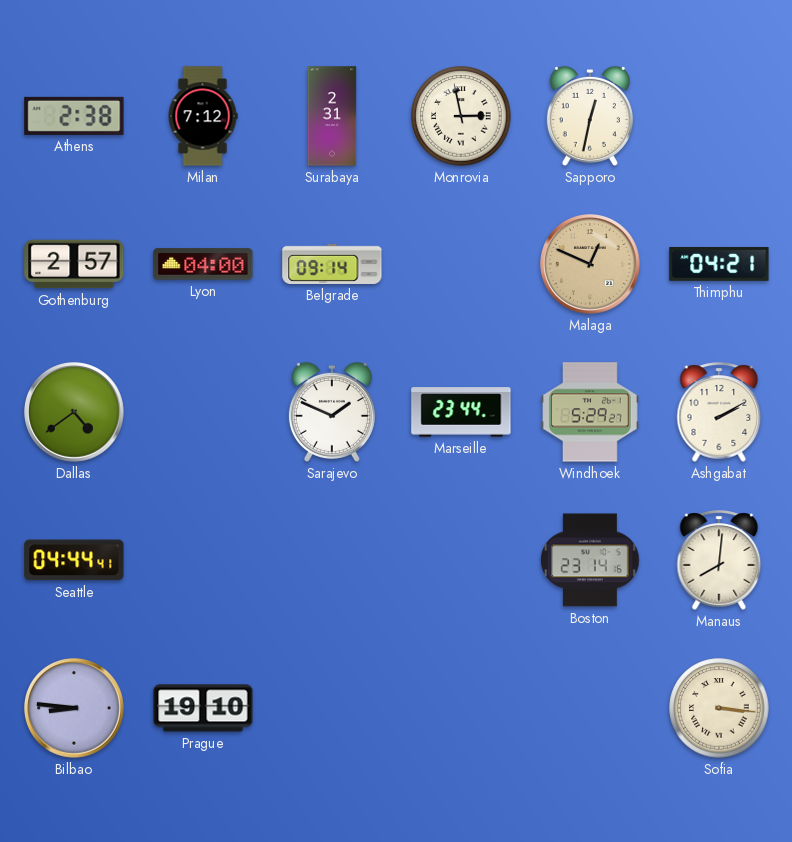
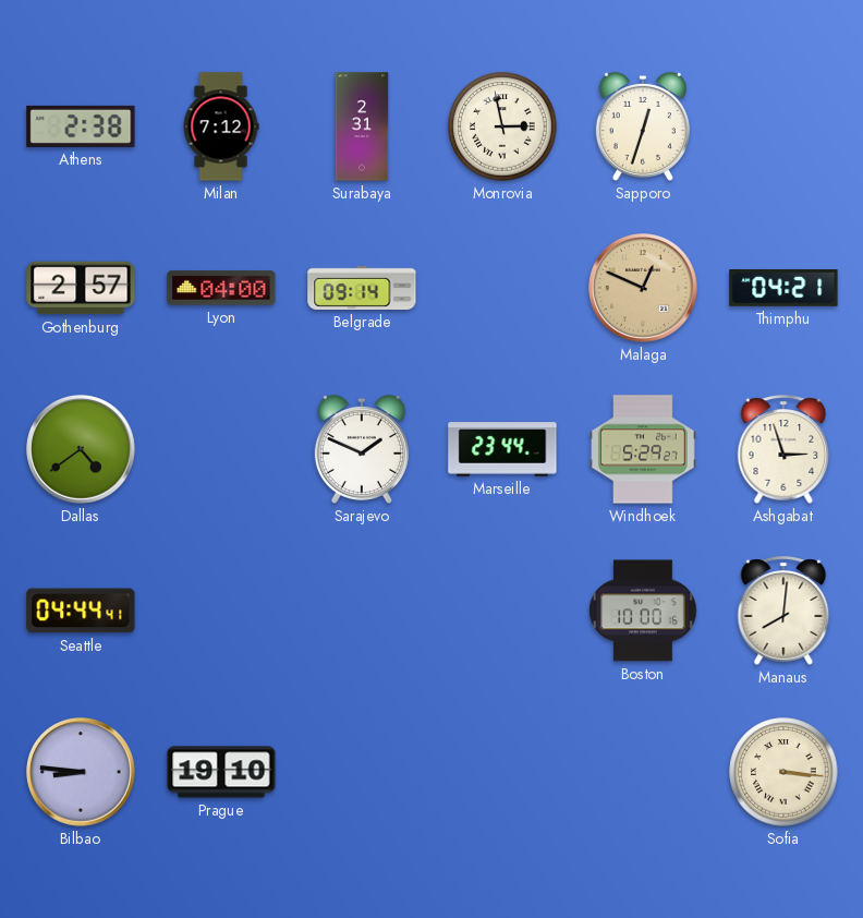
Sapporo: 12:32 -> 12:33 (643, 126)
Ashgabat: 2:10 -> 2:57 (783, 449)
Boston: 23:14 -> 10:00 (643, 611)
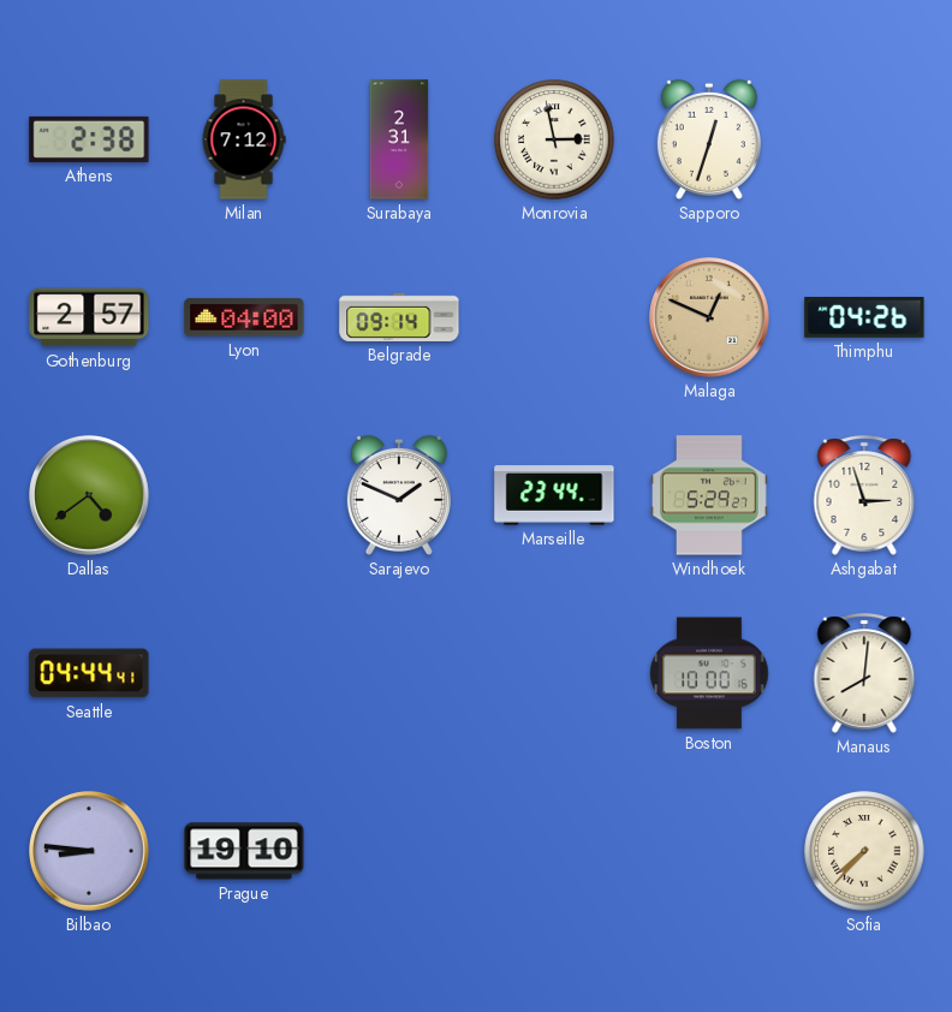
Thimphu: 04:21 -> 04:26 (864, 319)
Sofia: 3:16 -> 7:37 (864, 851)
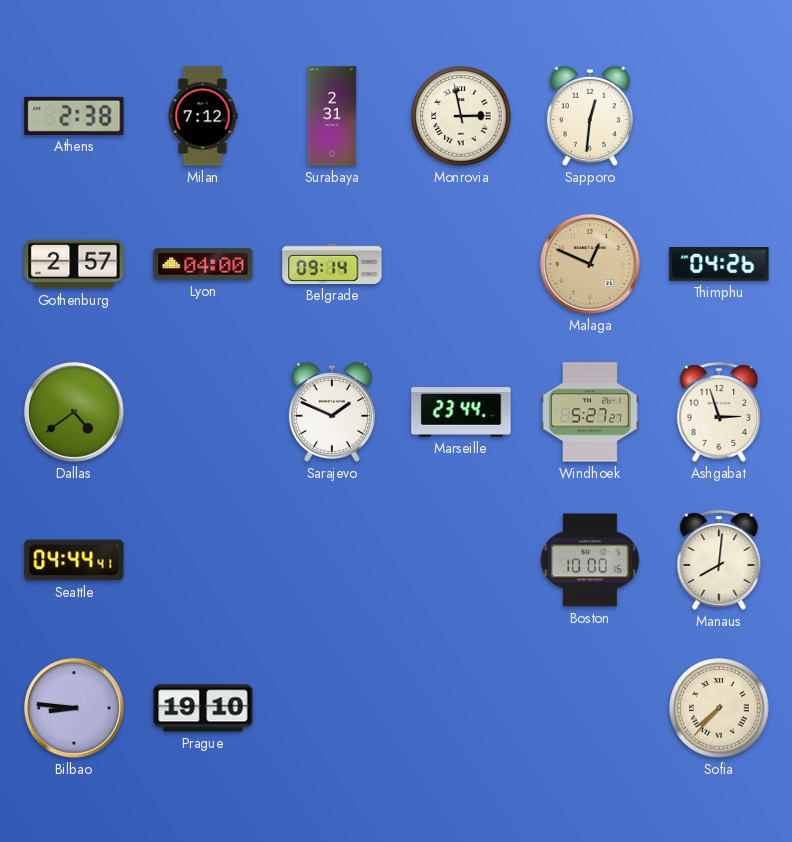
Sapporo: 12:33 -> 12:31 (590, 116)
Windhoek: 5:29 -> 5:27 (590, 412)
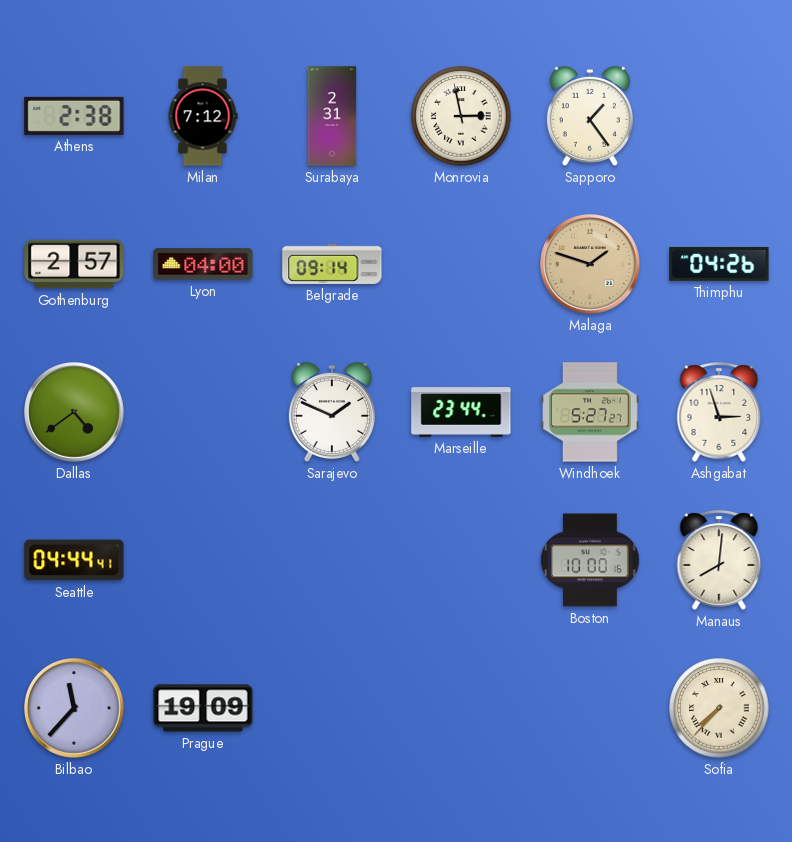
Sapporo: 12:31 -> 1:24 (590, 116)
Malaga: 12:49 -> 1:48 (591, 265)
Bilbao: 8:46 -> 11:37 (75, 709)
Prague: 19:10 -> 19:09 (203, 708)
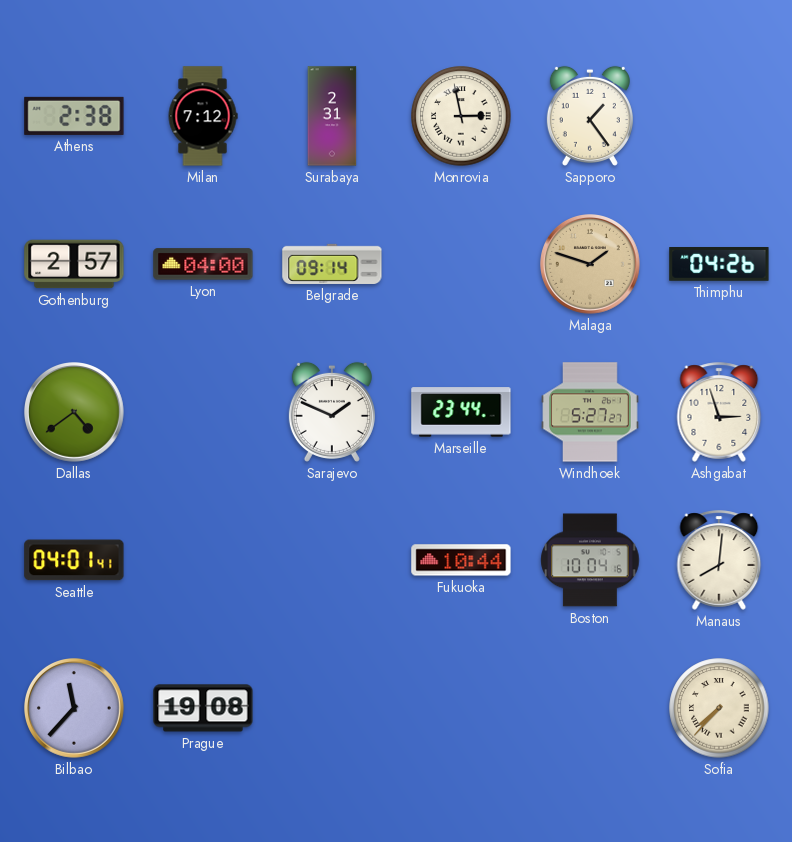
Seattle: 04:44 -> 04:01 (74, 560)
Fukuoka: none -> 10:44 (461, 560)
Boston: 10:00 -> 10:04 (590, 560)
Prague: 19:09 -> 19:08 (203, 708)
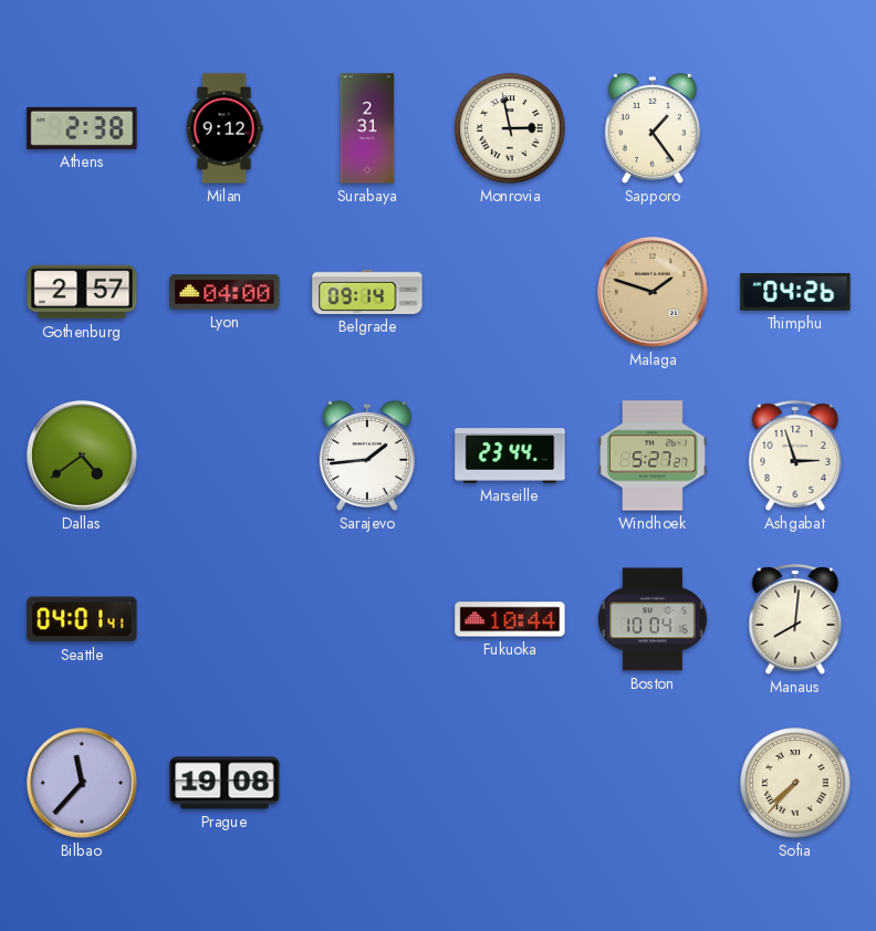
Milan: 7:12 -> 9:12 (225, 128)
Sarajevo: 1:49 -> 1:44 (367, 456)
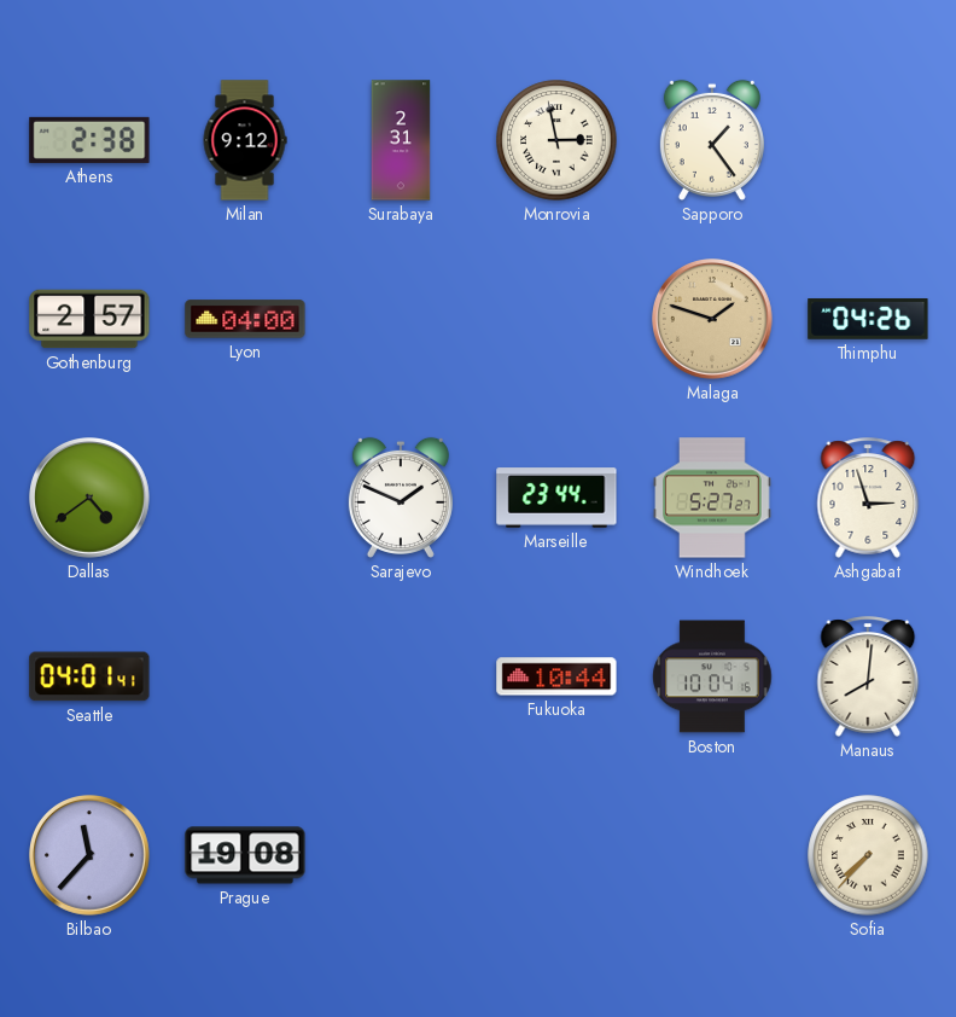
Belgrade: 09:14 -> none (367, 292)
Sarajevo: 1:44 -> 1:49 (401, 498)
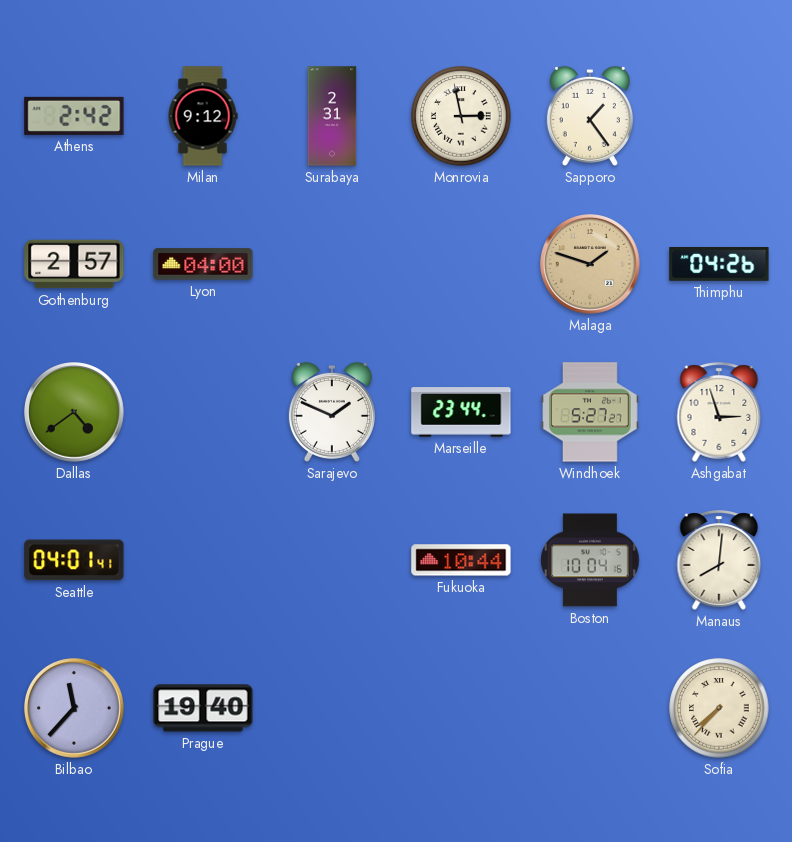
Athens: 2:38 -> 2:42 (74, 116)
Prague: 19:08 -> 19:40 (203, 708)
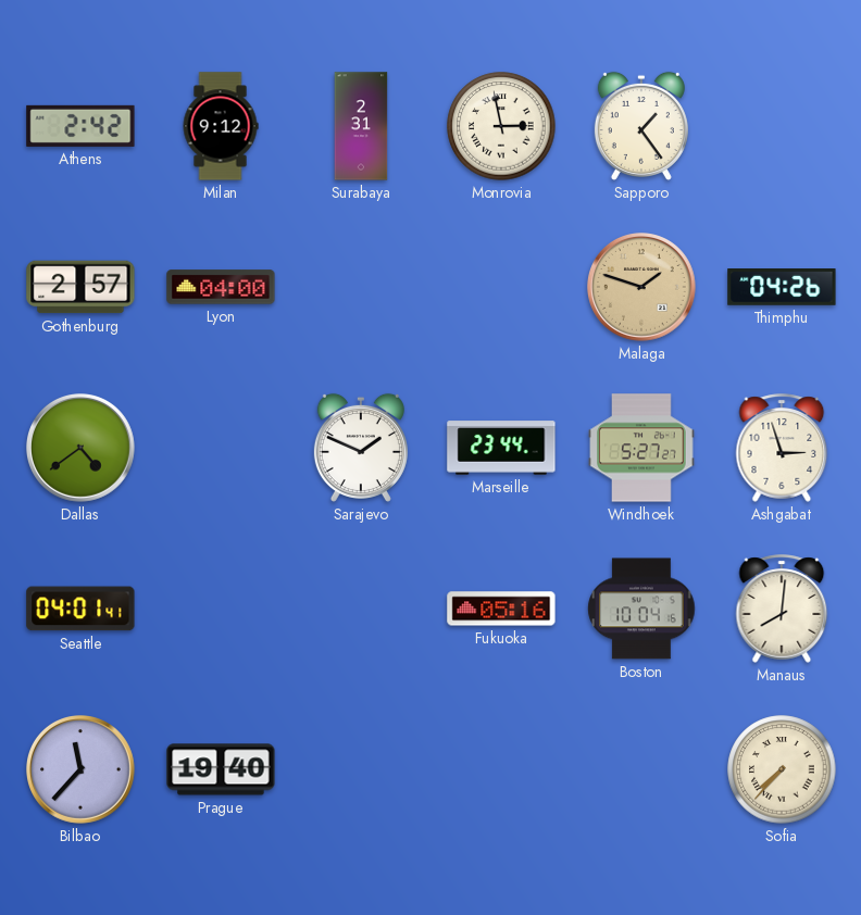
Fukuoka: 10:44 -> 05:16 (501, 609)
